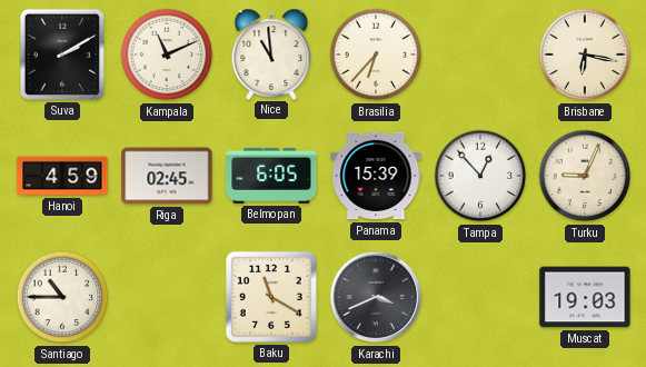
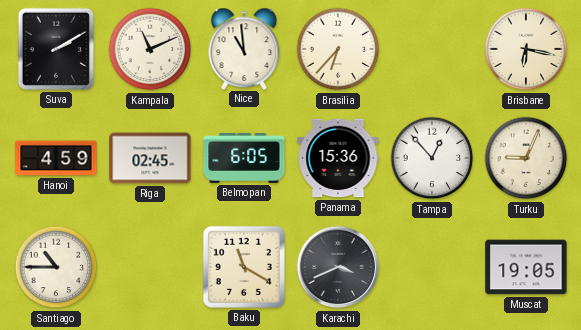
Panama: 15:39 -> 15:36 (338, 158)
Muscat: 19:03 -> 19:05 (526, 267)
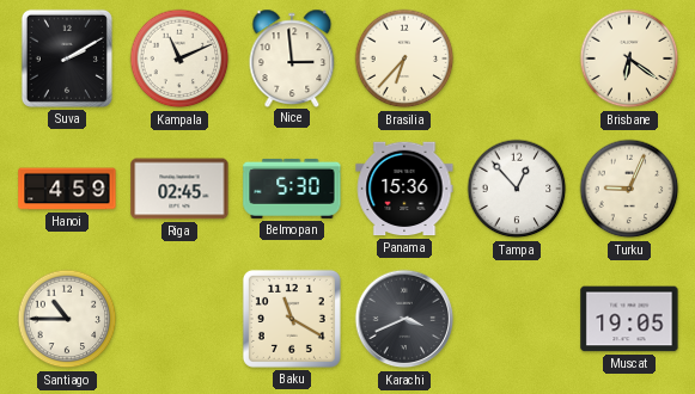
Nice: 10:59 -> 2:59 (292, 57)
Brisbane: 6:17 -> 6:21 (629, 59)
Belmopan: 6:05 -> 5:30 (292, 189)
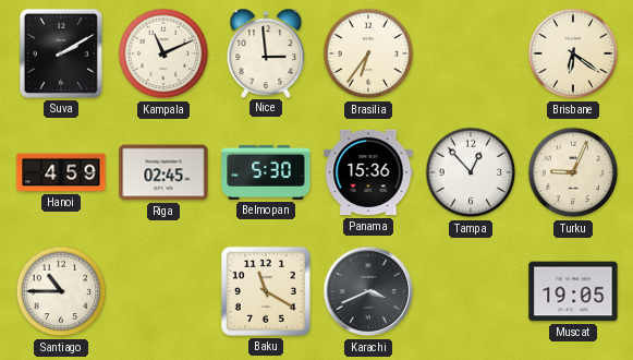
Brasilia: 6:37 -> 6:36 (368, 53)
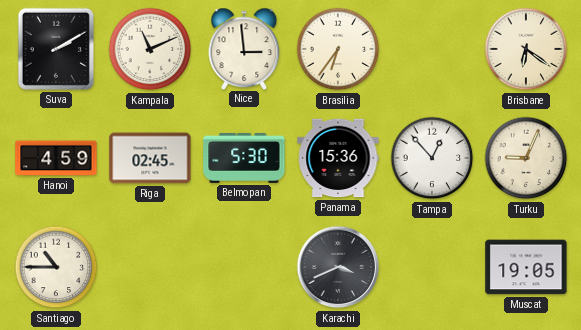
Baku: 11:20 -> none (266, 291)
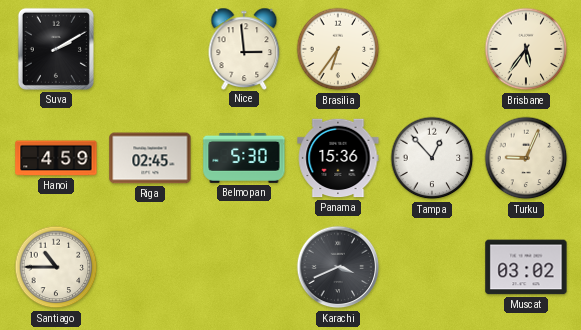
Kampala: 11:11 -> none (150, 49)
Brisbane: 6:21 -> 5:36 (526, 49)
Muscat: 19:05 -> 03:02 (526, 267)
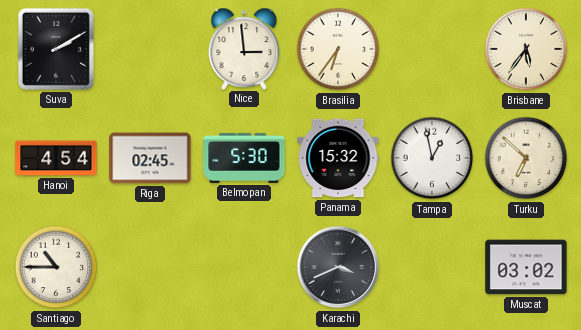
Hanoi: 4:59 -> 4:54 (56, 158)
Panama: 15:36 -> 15:32 (338, 158)
Tampa: 12:53 -> 12:58 (432, 158)
Turku: 9:04 -> 6:52 (526, 158)
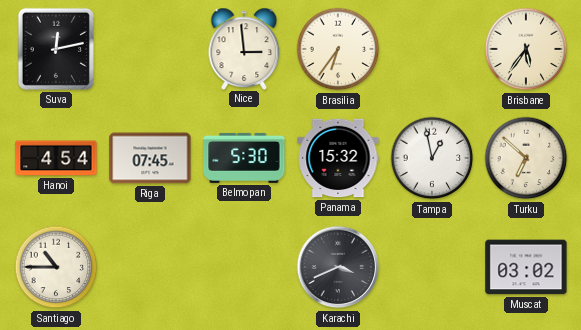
Suva: 2:10 -> 12:13 (56, 49)
Riga: 02:45 -> 07:45 (150, 158)
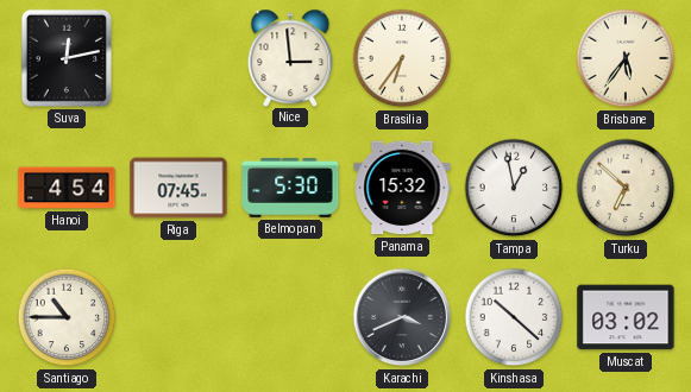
Kinshasa: none -> 10:22 (514, 317)
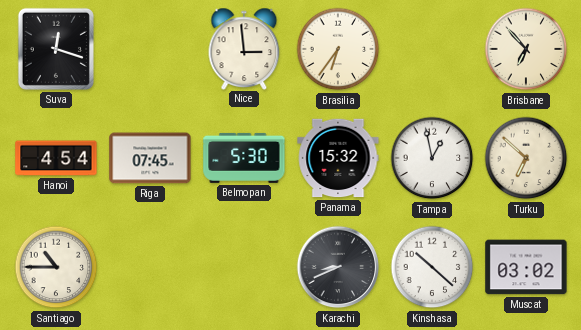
Suva: 12:13 -> 12:18 (56, 49)
Brisbane: 5:36 -> 6:53 (526, 49)
Karachi: 3:41 -> 8:41 (338, 267)
